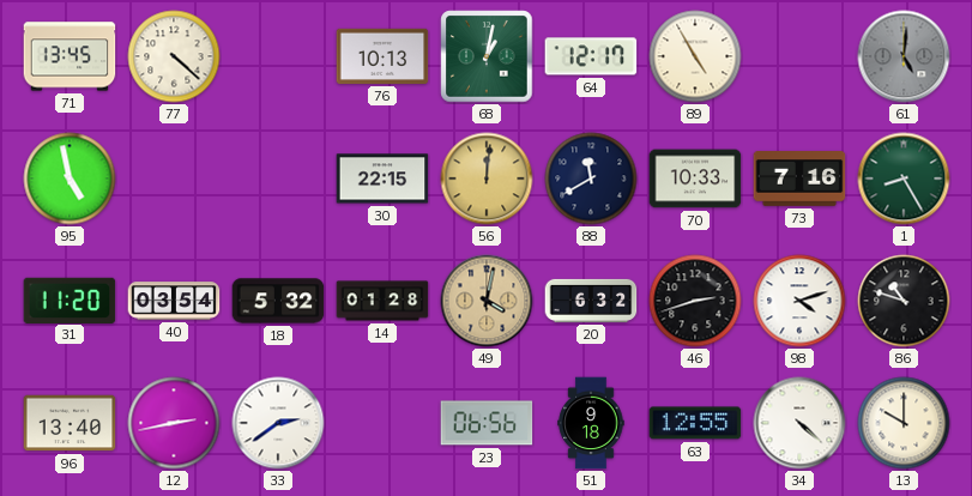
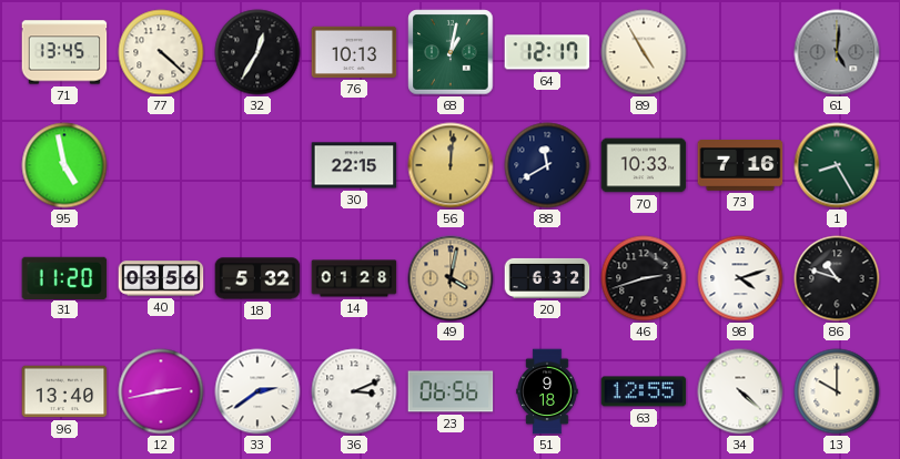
32: none -> 12:35 (257, 52)
40: 03:54 -> 03:56 (161, 278)
36: none -> 3:11 (354, 391)
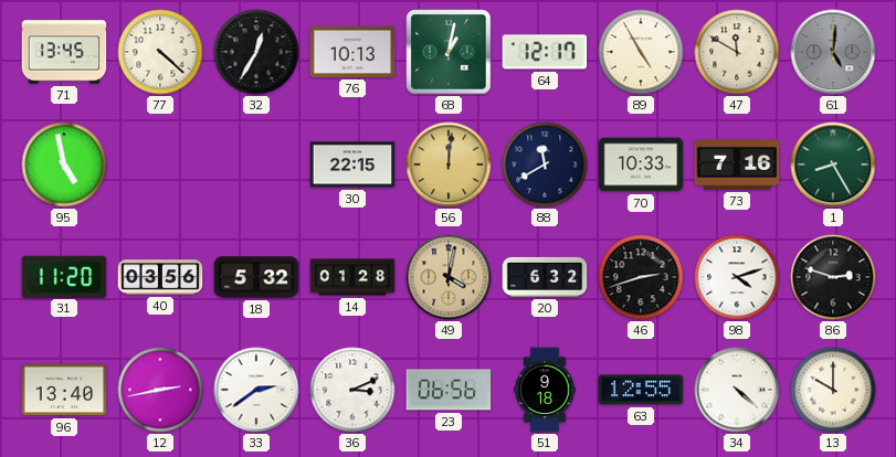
47: none -> 11:50 (737, 52)
86: 10:48 -> 2:48 (833, 277)
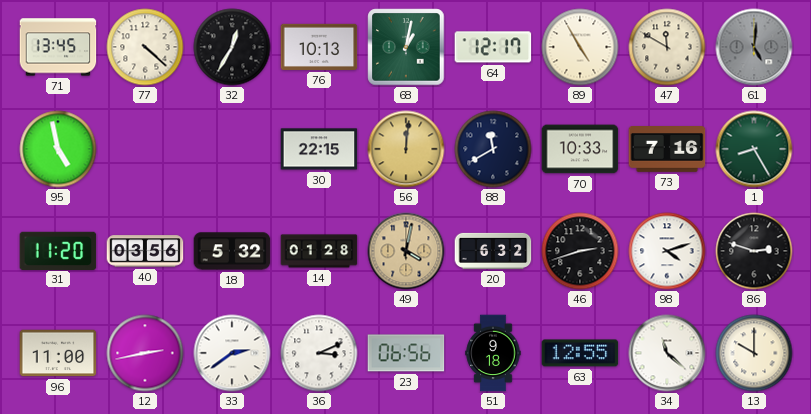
96: 13:40 -> 11:00 (58, 353)
34: 4:22 -> 11:22 (667, 353)
